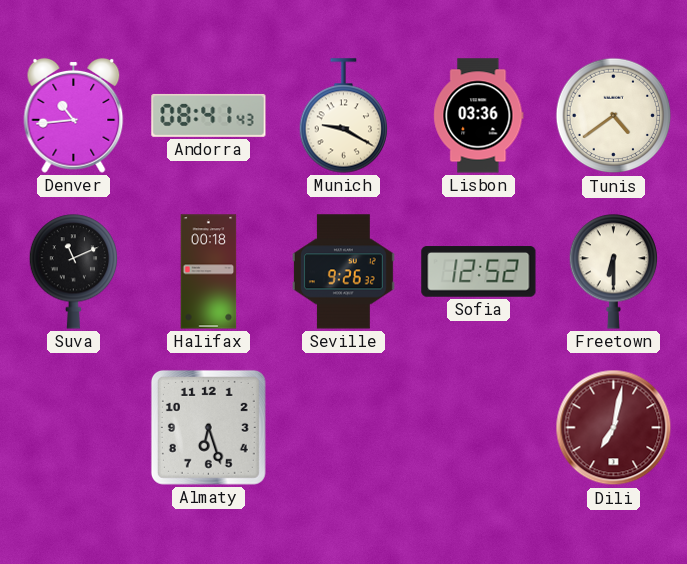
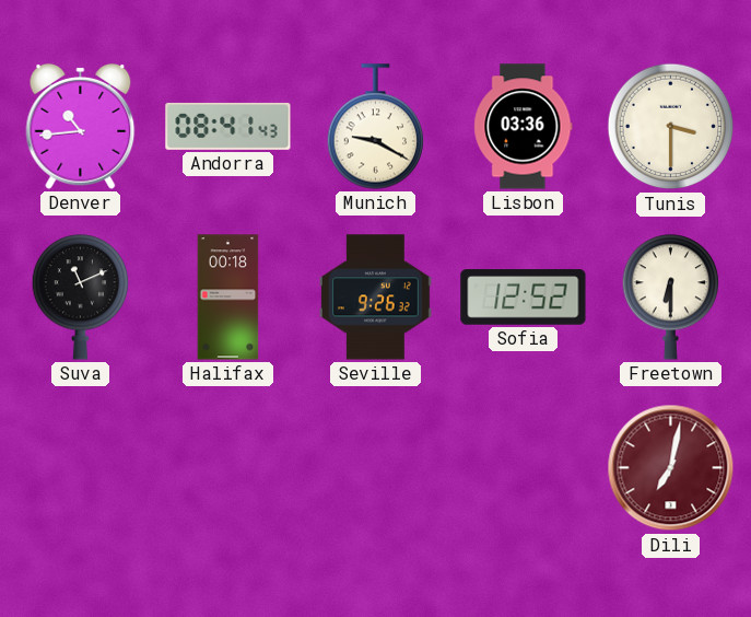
Tunis: 4:39 -> 3:30 (671, 127)
Almaty: 6:27 -> none (208, 427)
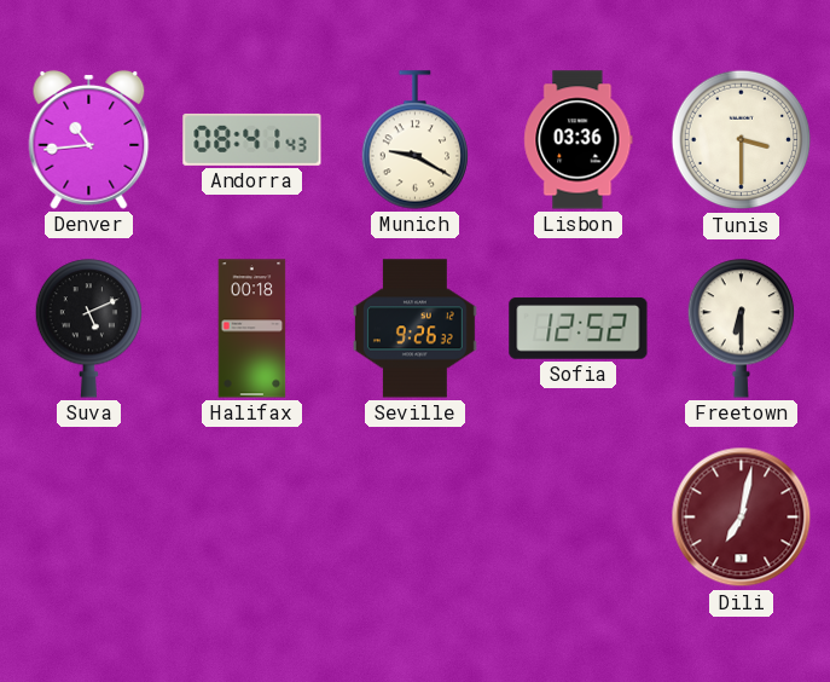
Suva: 11:11 -> 5:11 (89, 329)
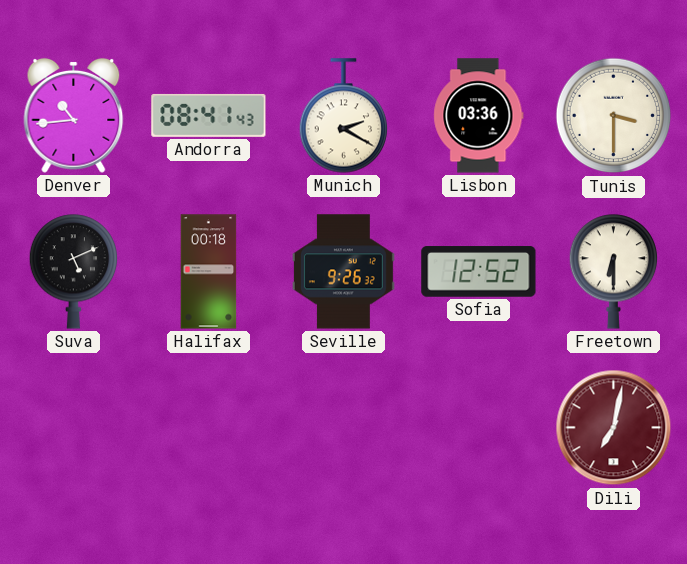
Munich: 9:20 -> 2:20 (344, 116)
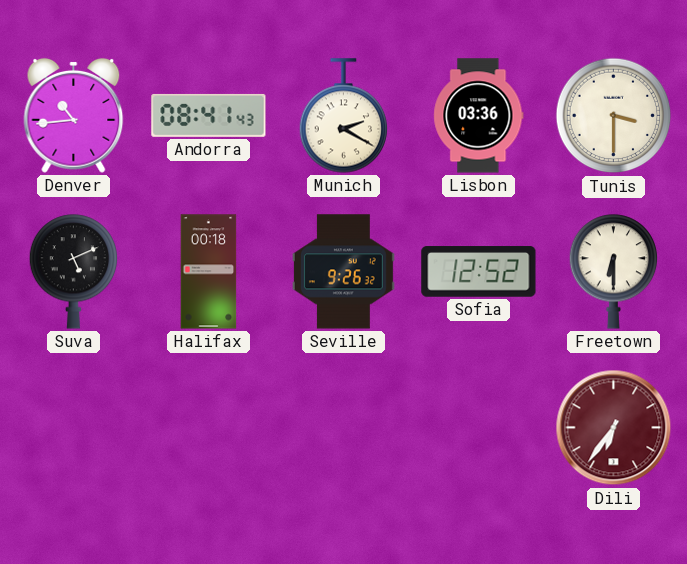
Dili: 7:02 -> 6:36 (614, 428)
